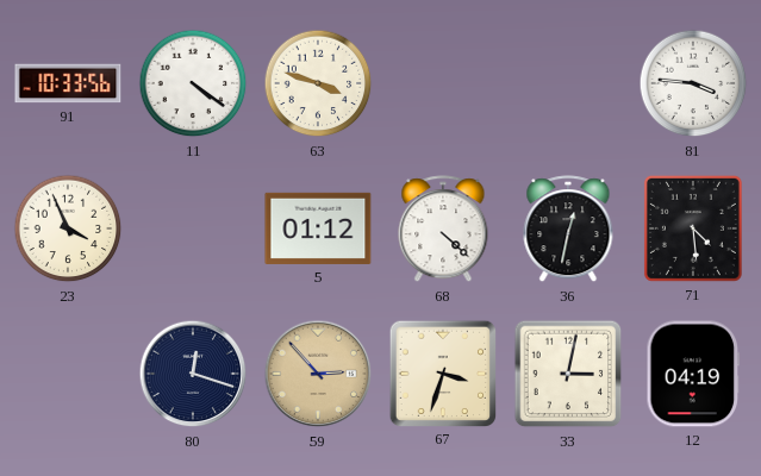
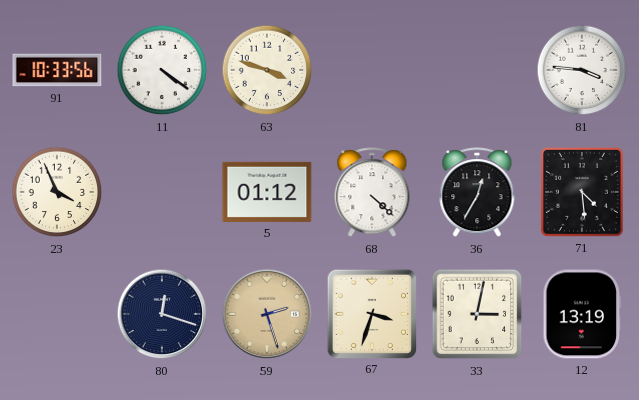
36: 12:32 -> 12:35 (477, 193)
59: 2:53 -> 2:27 (267, 314)
12: 04:19 -> 13:19 (582, 314)
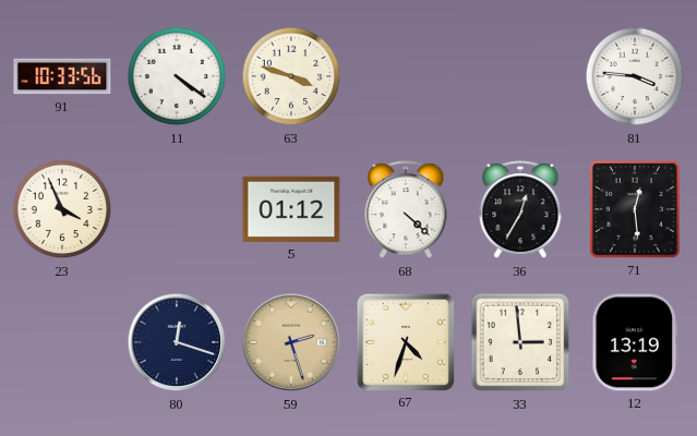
71: 4:29 -> 12:29 (635, 209)
67: 3:33 -> 4:33 (405, 341)
33: 3:02 -> 2:59 (520, 342)
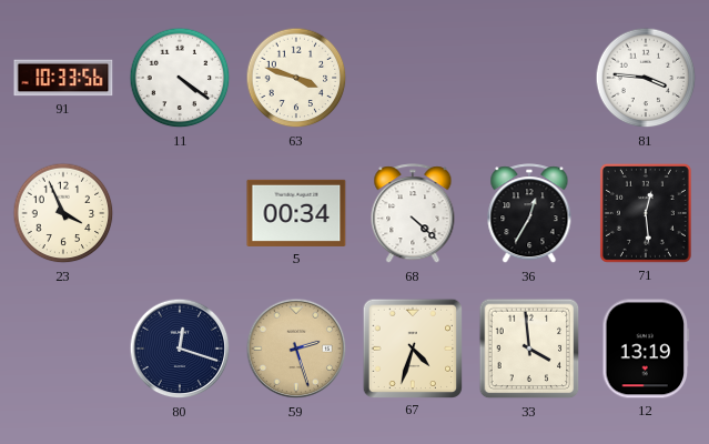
5: 01:12 -> 00:34 (296, 213)
33: 2:59 -> 3:59 (529, 349)
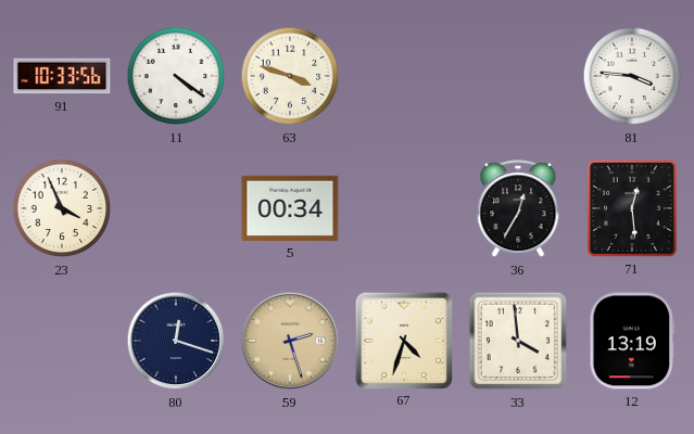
68: 4:22 -> none (413, 214)
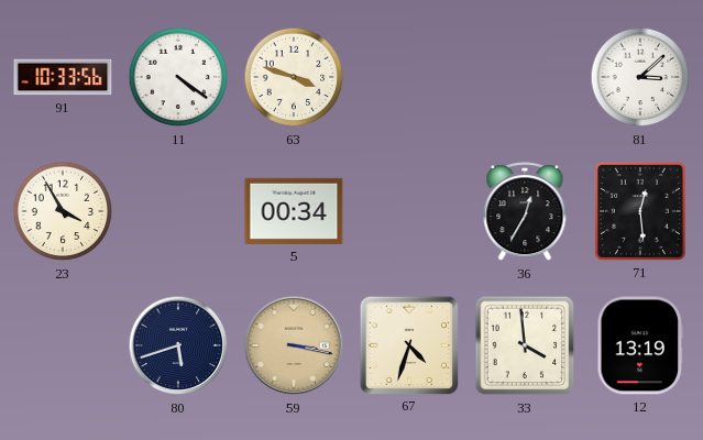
81: 3:46 -> 3:08 (640, 77)
23: 3:56 -> 3:55 (63, 211)
80: 12:18 -> 5:42 (178, 345)
59: 2:27 -> 3:17 (294, 345)
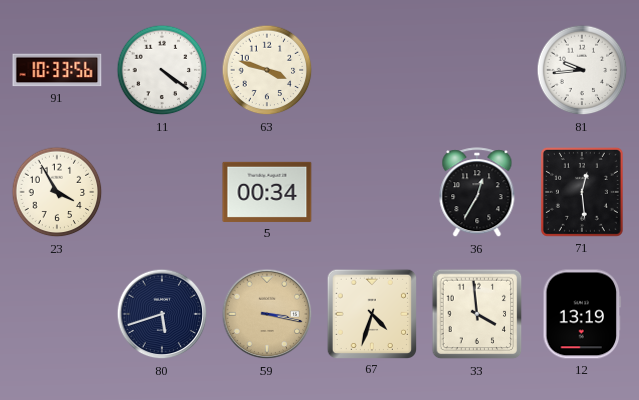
81: 3:08 -> 9:44 (582, 70)
